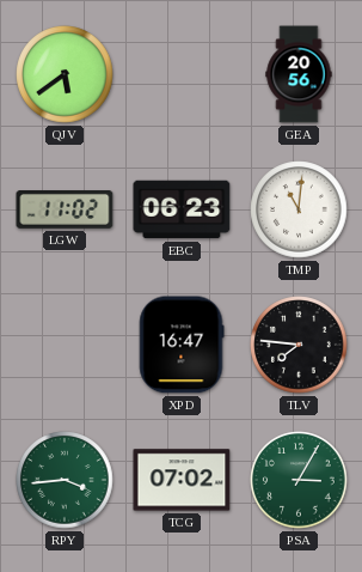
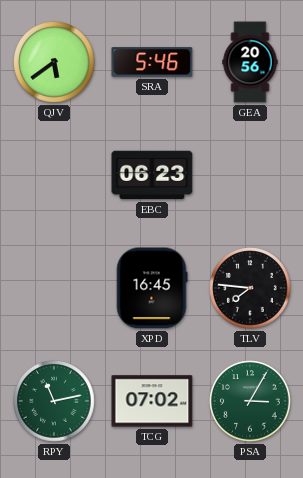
SRA: none -> 5:46 (152, 62)
LGW: 11:02 -> none (65, 211)
TMP: 11:01 -> none (299, 209)
XPD: 16:47 -> 16:45 (152, 288)
RPY: 3:44 -> 11:13 (54, 401)
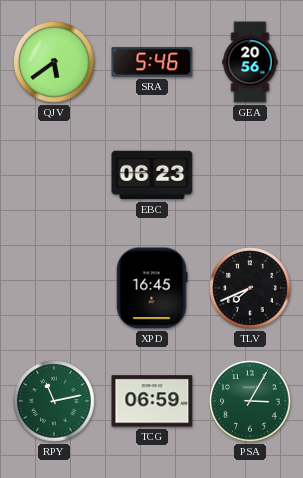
TLV: 7:46 -> 7:41 (250, 288)
TCG: 07:02 -> 06:59 (152, 401)
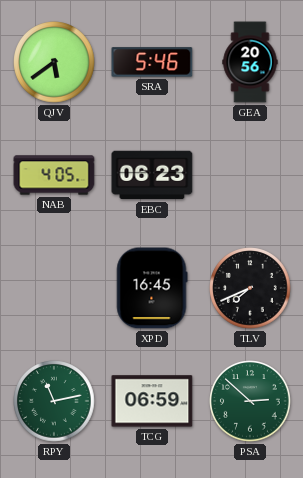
NAB: none -> 4:05 (54, 175)
PSA: 3:05 -> 2:52 (250, 401)
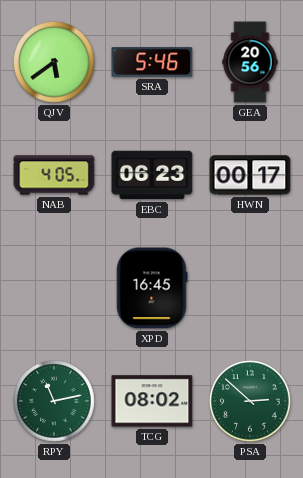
HWN: none -> 00:17 (250, 175)
TLV: 7:41 -> none (250, 288)
TCG: 06:59 -> 08:02 (152, 401)
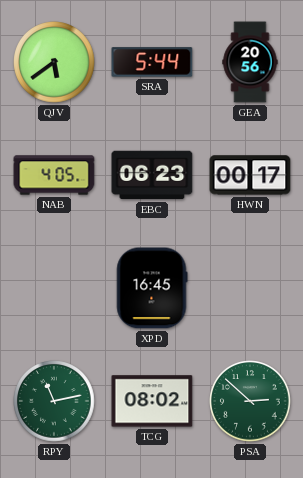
SRA: 5:46 -> 5:44 (152, 62)
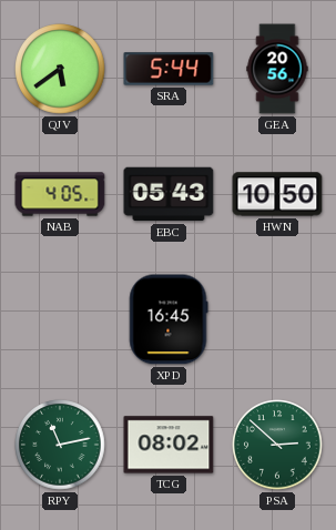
EBC: 06:23 -> 05:43 (169, 194)
HWN: 00:17 -> 10:50 (277, 194)
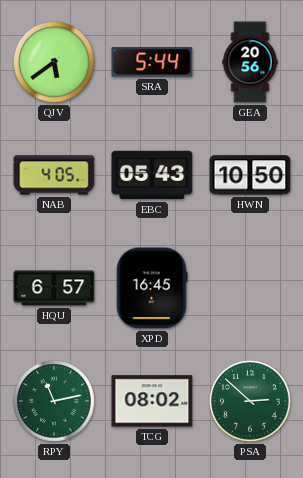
HQU: none -> 6:57 (54, 288)
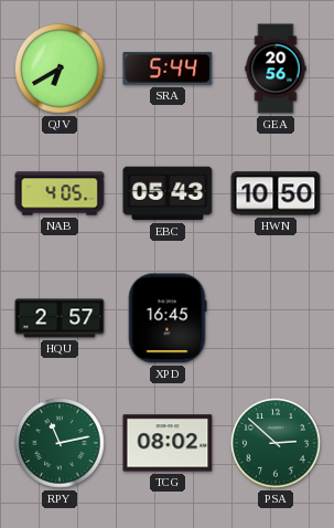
QJV: 5:39 -> 6:40 (60, 68)
HQU: 6:57 -> 2:57 (60, 318)
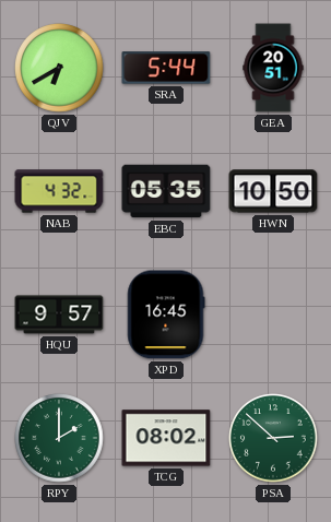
GEA: 20:56 -> 20:51 (273, 68)
NAB: 4:05 -> 4:32 (59, 191)
EBC: 05:43 -> 05:35 (166, 191)
HQU: 2:57 -> 9:57 (59, 315)
RPY: 11:13 -> 2:00 (59, 438)
